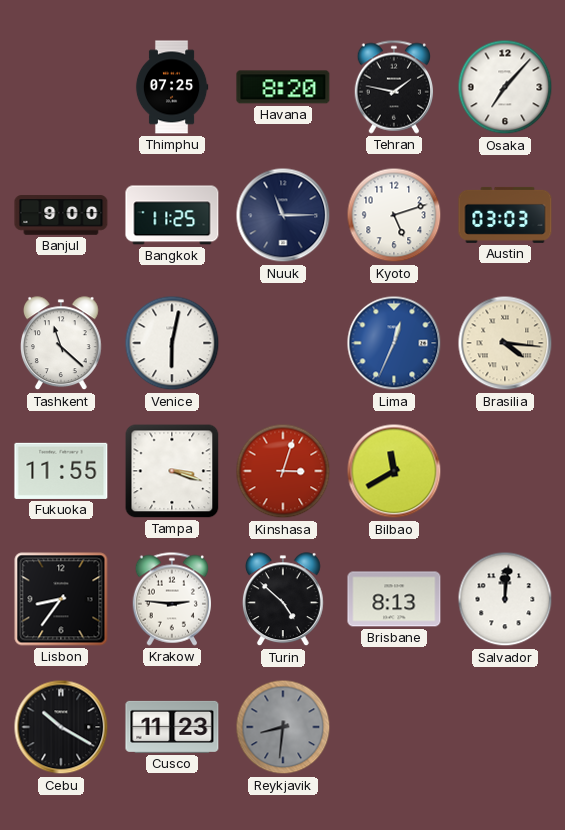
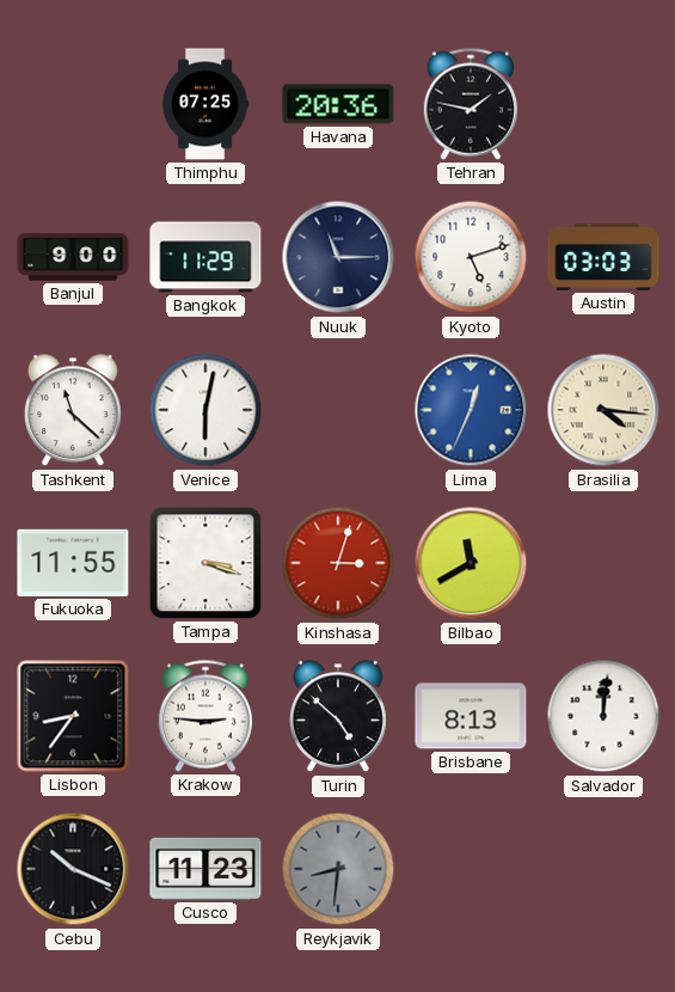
Havana: 8:20 -> 20:36 (338, 104)
Osaka: 7:07 -> none (505, 87)
Bangkok: 11:25 -> 11:29 (205, 257)
Cebu: 10:20 -> 10:19 (73, 869)
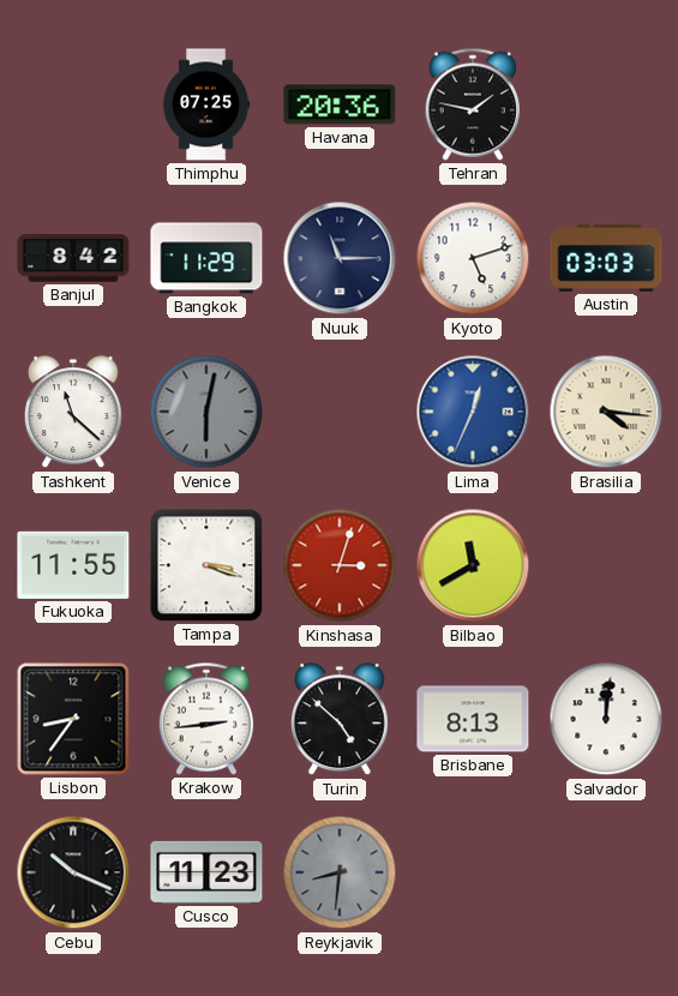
Banjul: 9:00 -> 8:42 (73, 258)
Venice dial: white -> grey (206, 412)
Krakow: 2:46 -> 2:44 (205, 719)
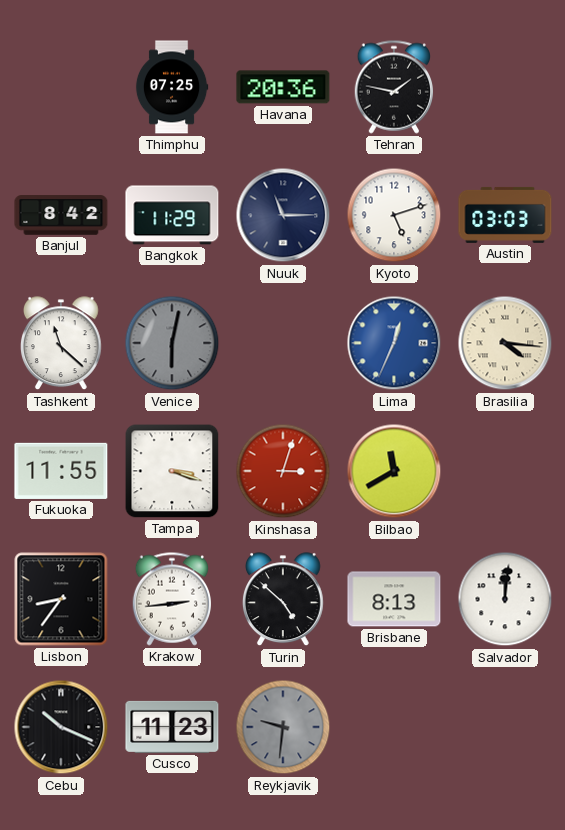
Reykjavik: 8:31 -> 9:31 (283, 727)
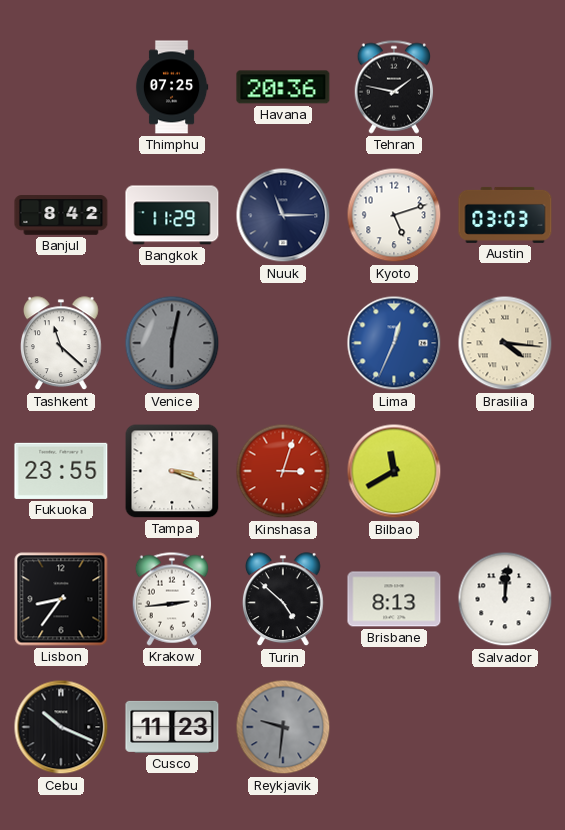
Fukuoka: 11:55 -> 23:55 (61, 471)
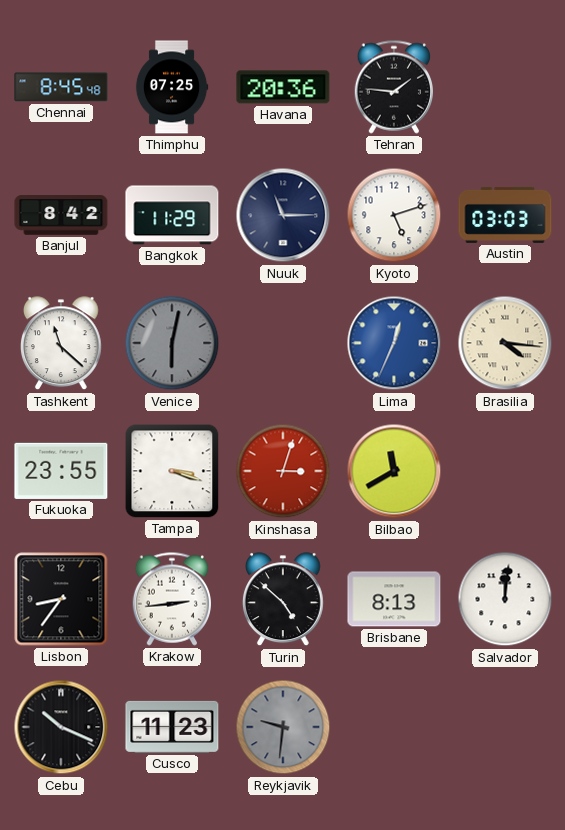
Chennai: none -> 8:45 (61, 87)
Tehran: 1:47 -> 1:46 (393, 87)
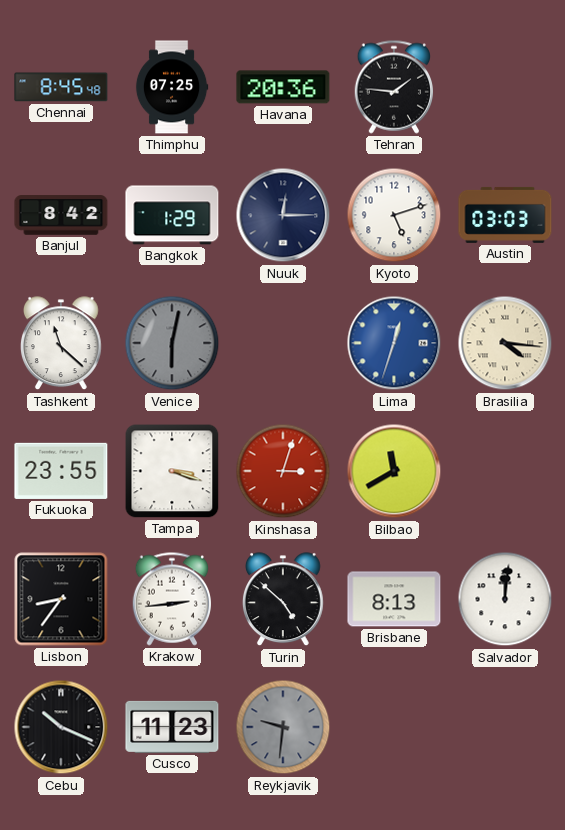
Bangkok: 11:29 -> 1:29 (172, 215)
Nuuk: 11:15 -> 12:15 (283, 215)
Lima: 12:34 -> 12:33 (394, 343)
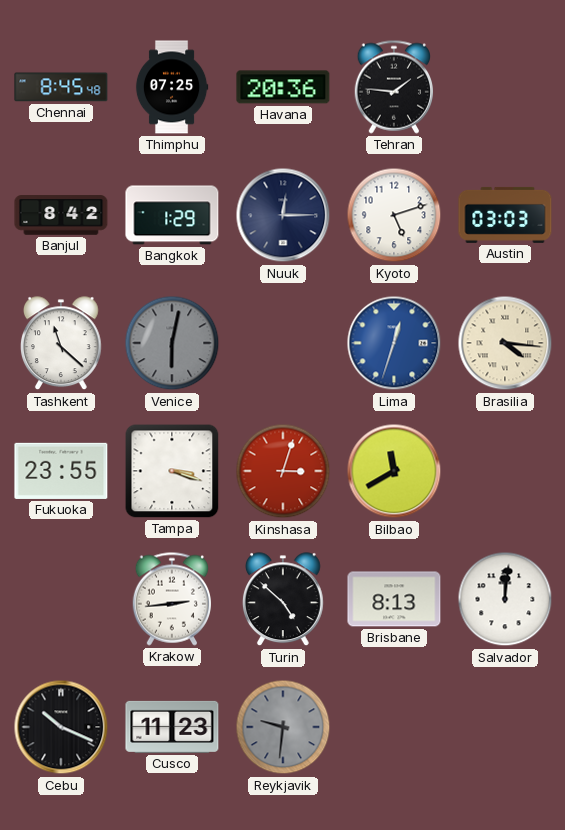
Lisbon: 8:36 -> none (61, 599)
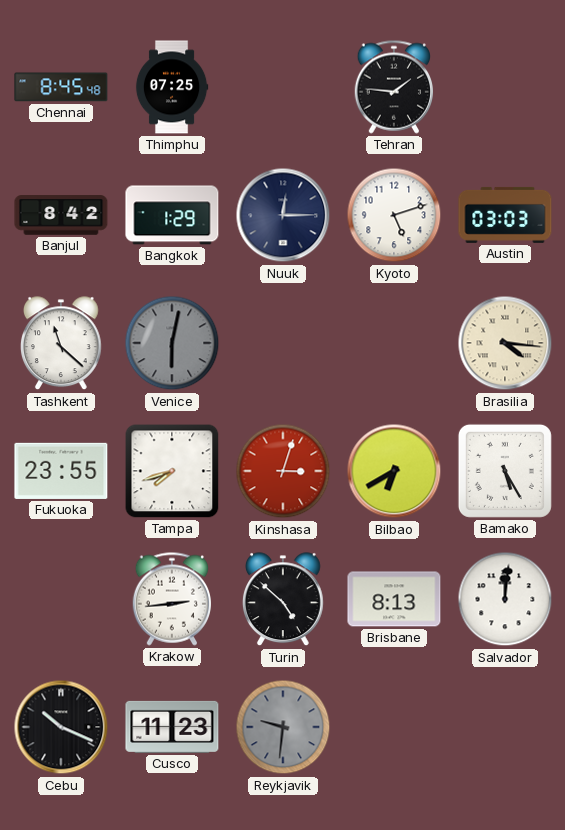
Havana: 20:36 -> none (283, 87)
Lima: 12:33 -> none (394, 343)
Tampa: 3:18 -> 7:42 (172, 471)
Bilbao: 11:40 -> 6:40 (394, 471)
Bamako: none -> 5:25 (505, 471)
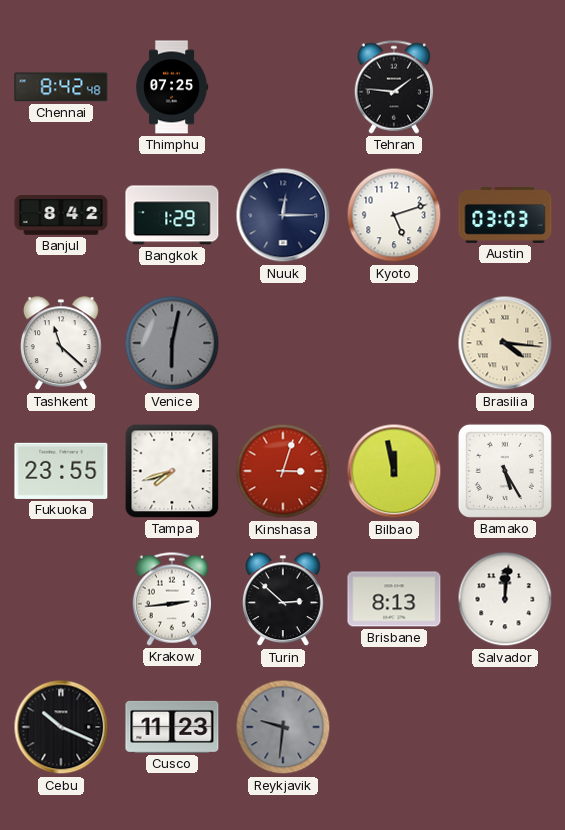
Chennai: 8:45 -> 8:42 (61, 87)
Bilbao: 6:40 -> 11:58 (394, 471)
Turin: 4:52 -> 2:52 (284, 600)
